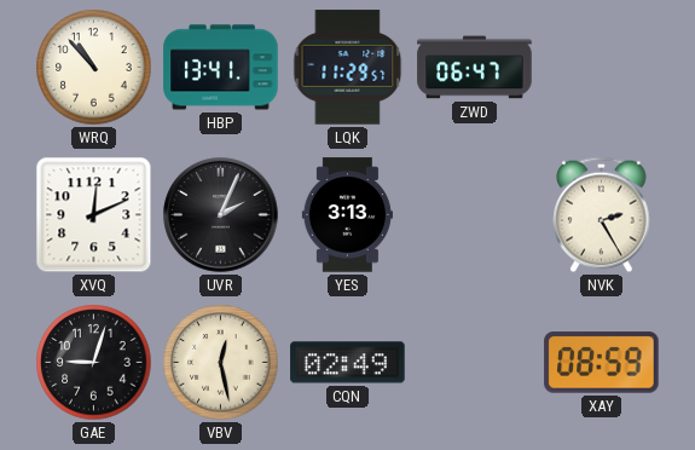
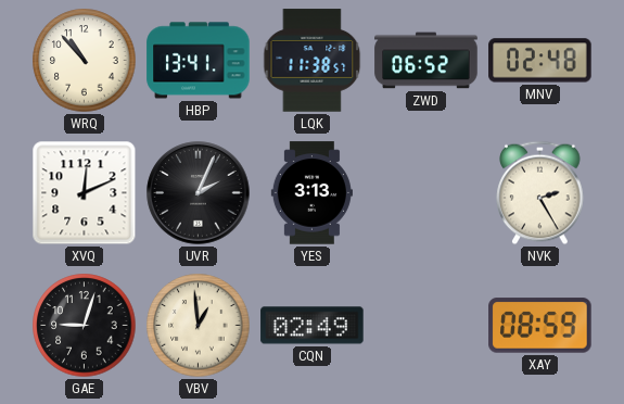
LQK: 11:29 -> 11:38 (313, 61)
ZWD: 06:47 -> 06:52 (426, 61)
MNV: none -> 02:48 (540, 61)
VBV: 12:28 -> 12:59 (199, 326)
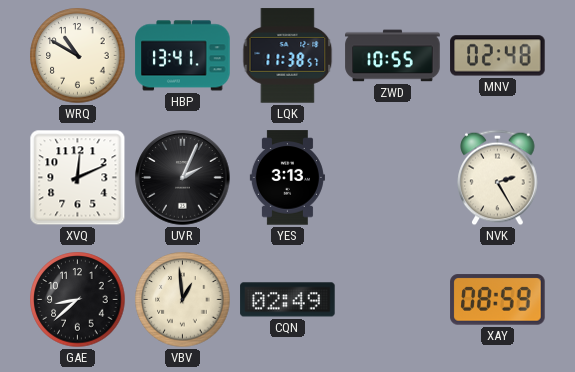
WRQ: 10:53 -> 10:50 (78, 56)
ZWD: 06:52 -> 10:55 (393, 56)
GAE: 9:03 -> 8:38 (78, 300)
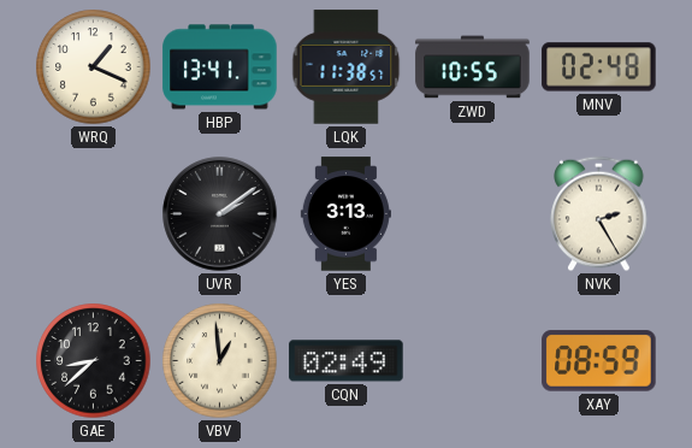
WRQ: 10:50 -> 1:19 (94, 67)
XVQ: 12:11 -> none (78, 178)
UVR: 2:04 -> 2:09 (220, 214)
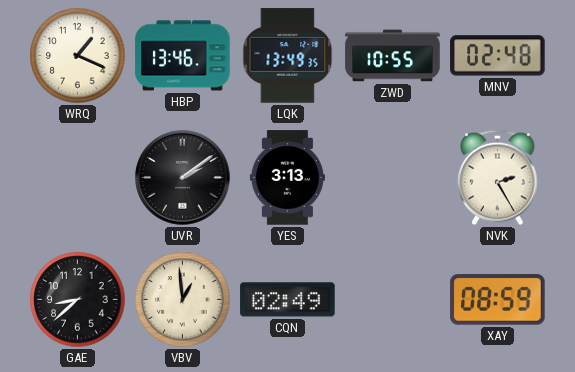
HBP: 13:41 -> 13:46 (183, 56)
LQK: 11:38 -> 13:49 (288, 56)
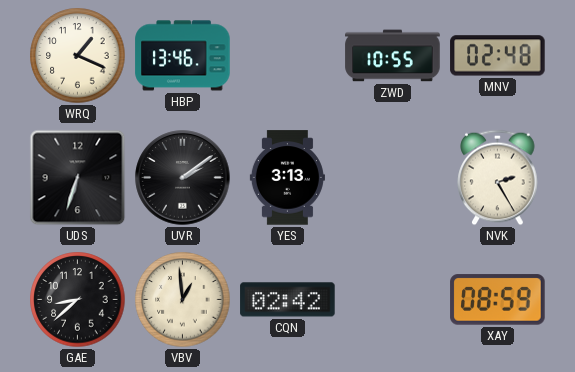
LQK: 13:49 -> none (288, 56)
UDS: none -> 6:33 (78, 178)
CQN: 02:49 -> 02:42 (288, 300)
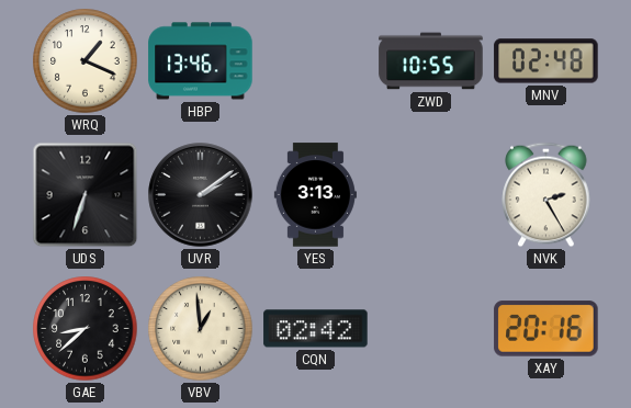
XAY: 08:59 -> 20:16 (547, 329)
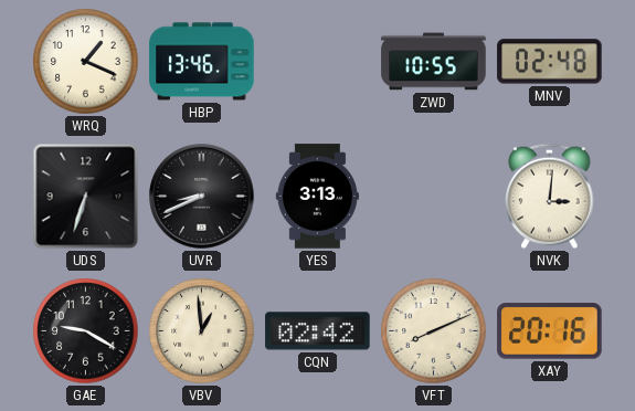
UVR: 2:09 -> 8:41 (202, 197)
NVK: 2:25 -> 3:01 (550, 197)
GAE: 8:38 -> 9:20 (86, 331)
VFT: none -> 8:11 (434, 331)
